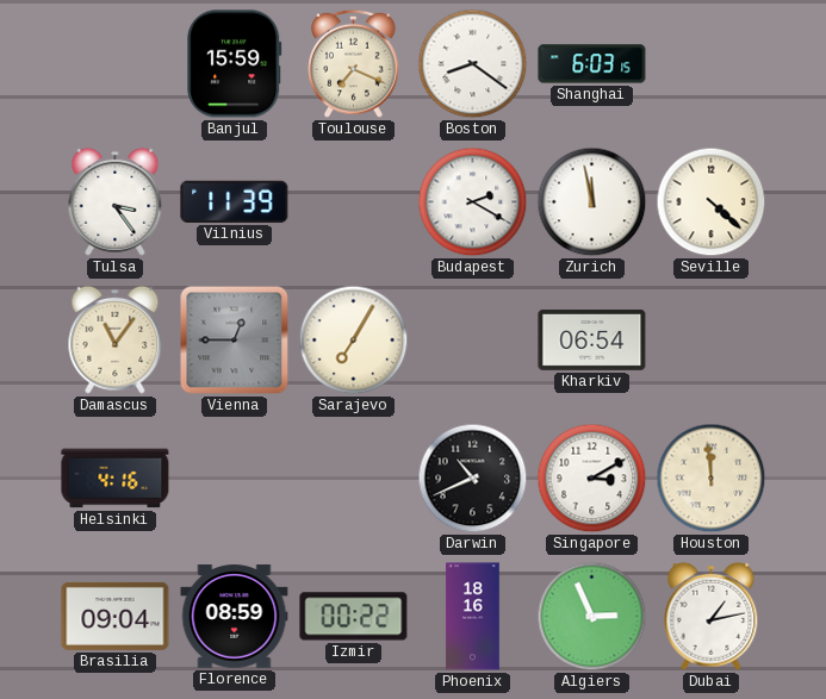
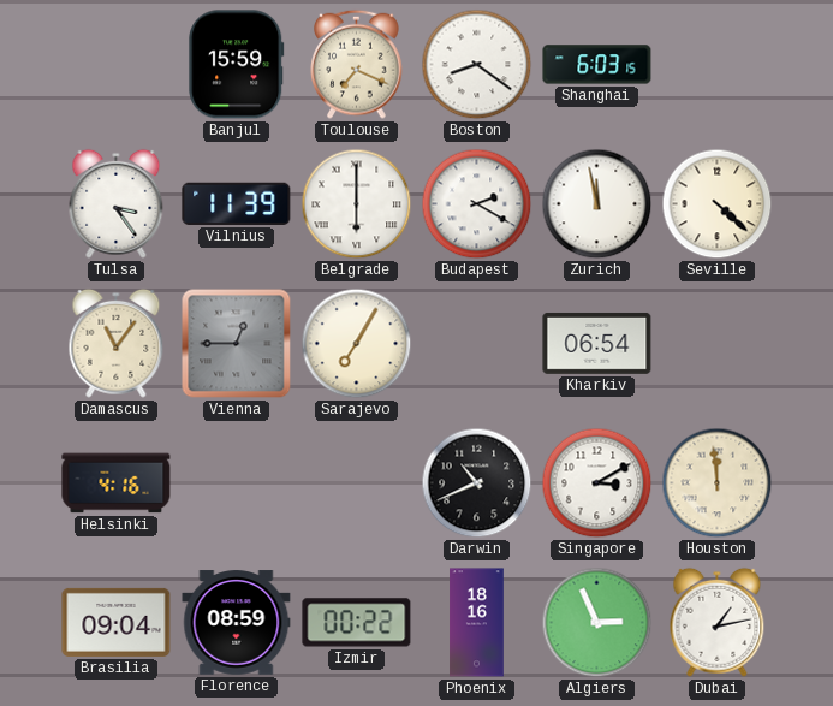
Belgrade: none -> 6:00 (357, 204)
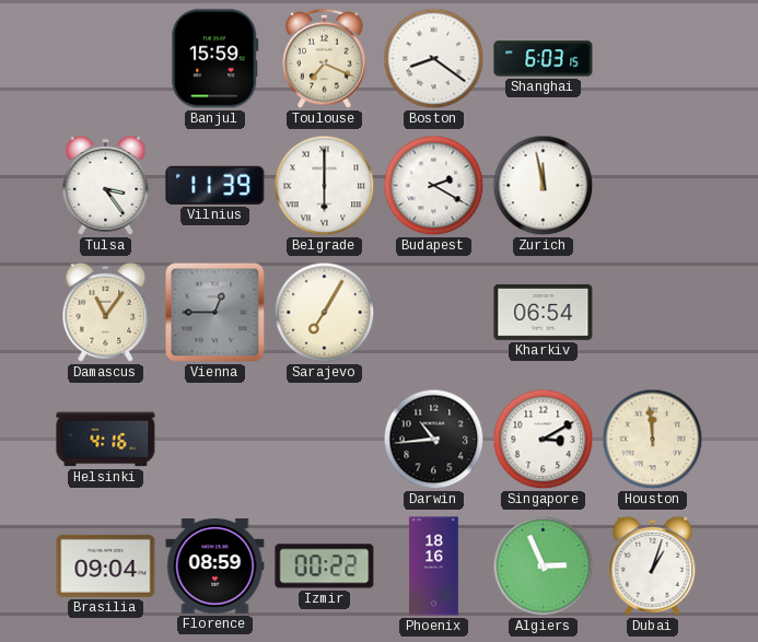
Seville: 4:22 -> none (718, 204)
Darwin: 10:41 -> 10:44 (434, 440)
Dubai: 1:13 -> 1:03 (653, 565)
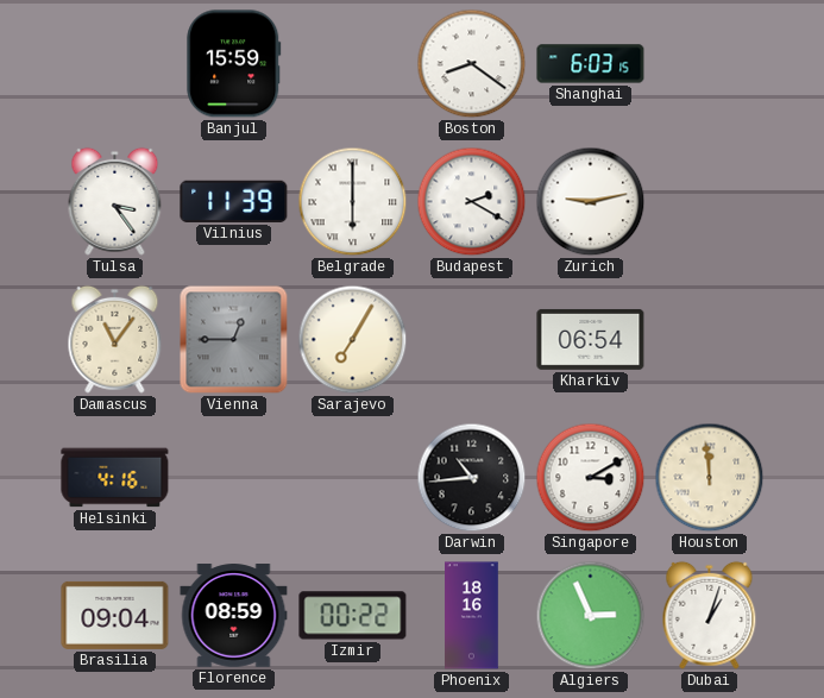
Toulouse: 7:19 -> none (325, 58)
Zurich: 11:58 -> 9:13 (591, 202)
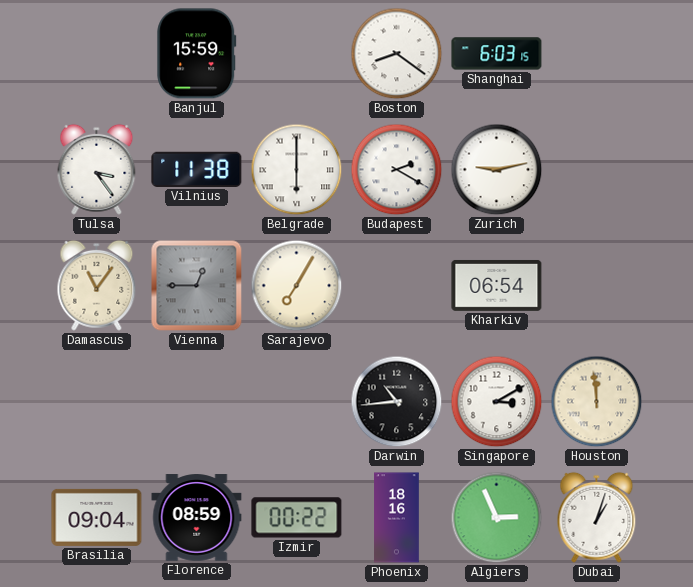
Vilnius: 11:39 -> 11:38 (197, 169)
Helsinki: 4:16 -> none (115, 478)
